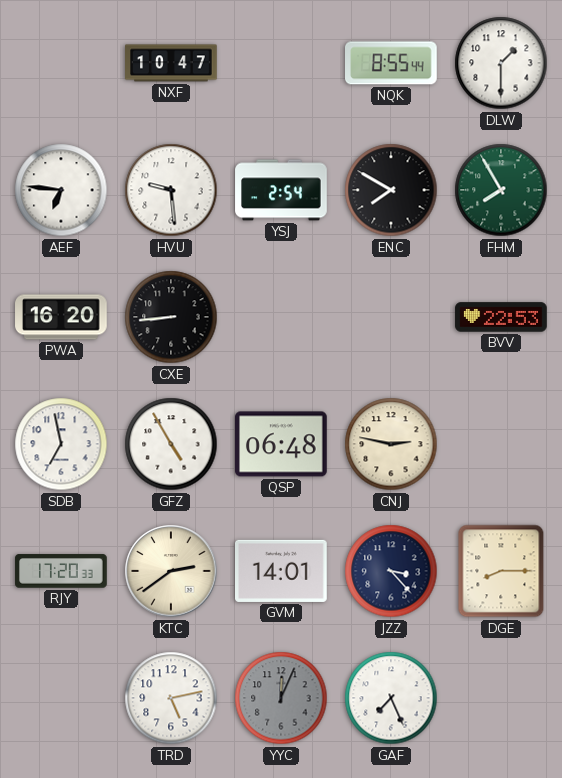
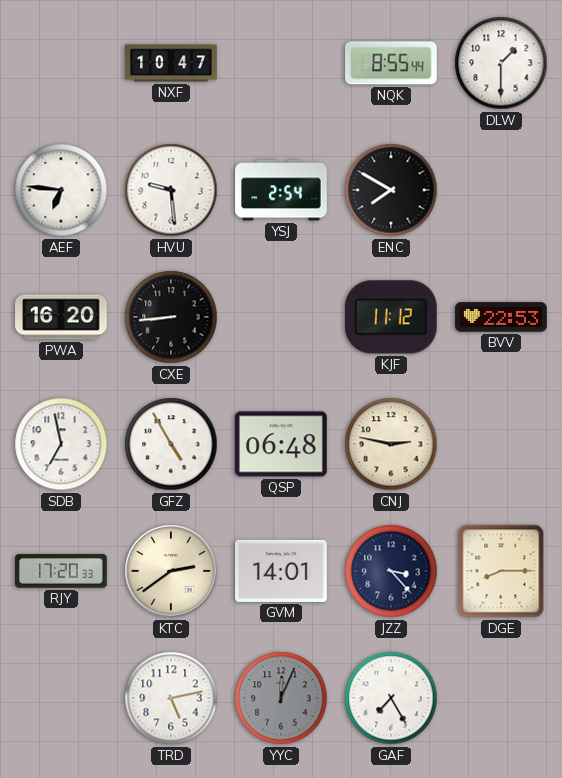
FHM: 7:55 -> none (501, 190)
KJF: none -> 11:12 (391, 317)
GAF: 7:26 -> 7:25 (391, 698)
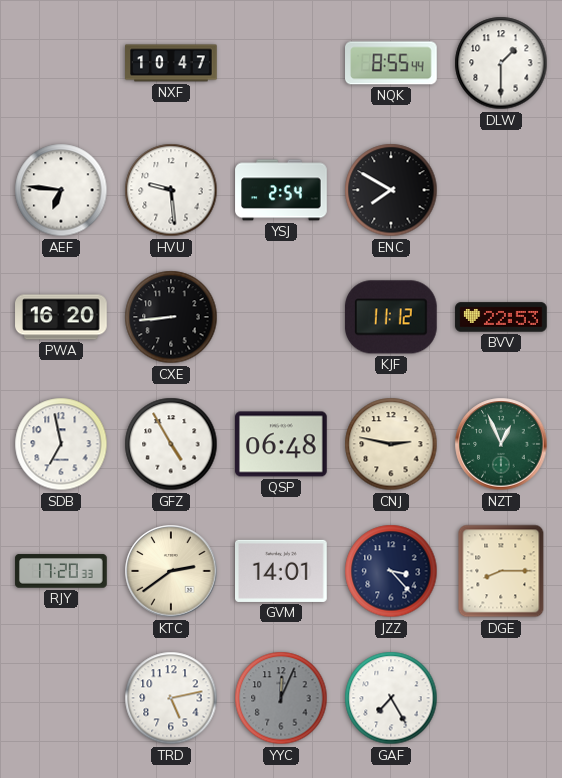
NZT: none -> 12:56 (501, 444)
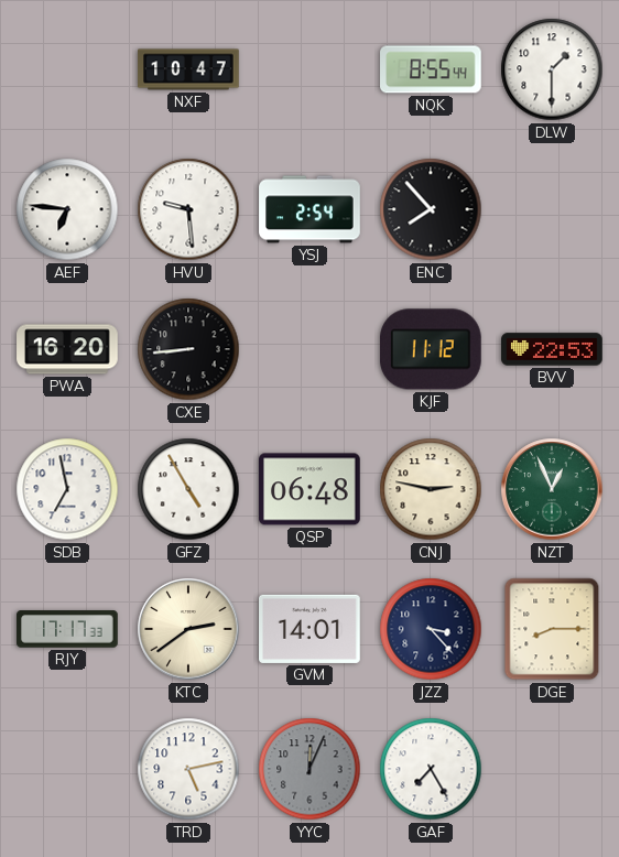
ENC: 7:50 -> 7:53 (431, 209)
RJY: 17:20 -> 17:17 (67, 629)
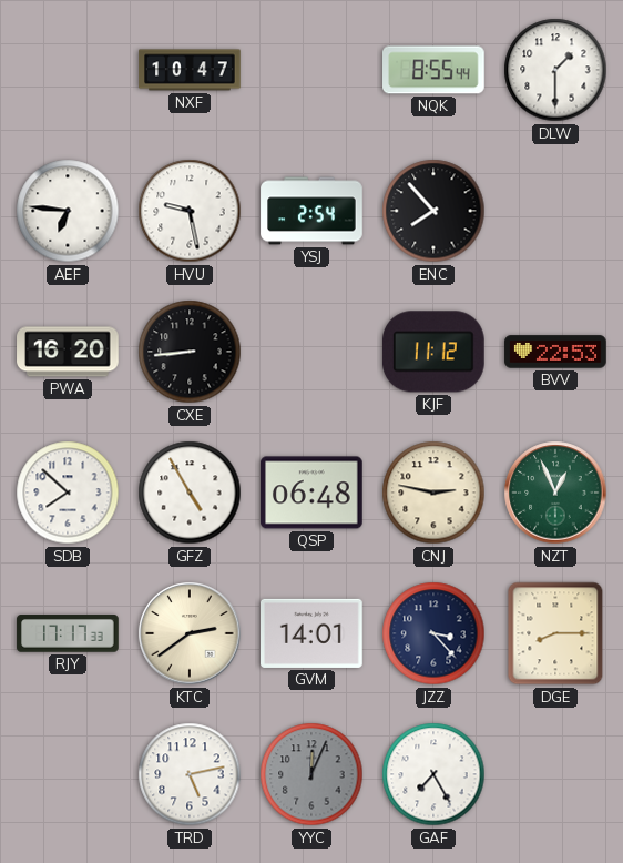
HVU: 9:29 -> 9:28 (190, 211)
SDB: 6:58 -> 7:52 (68, 493)
